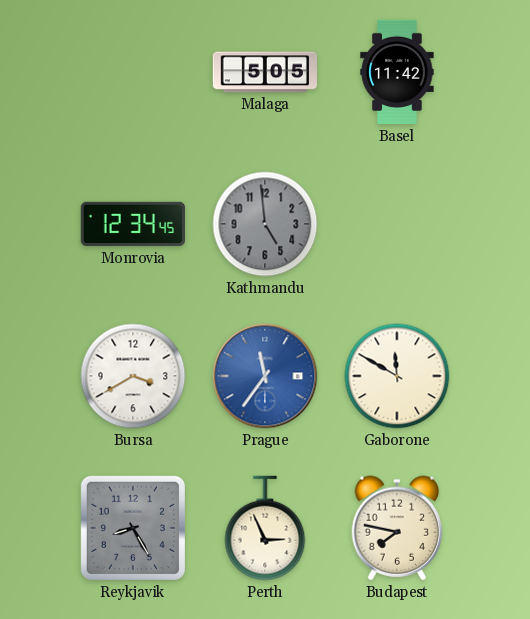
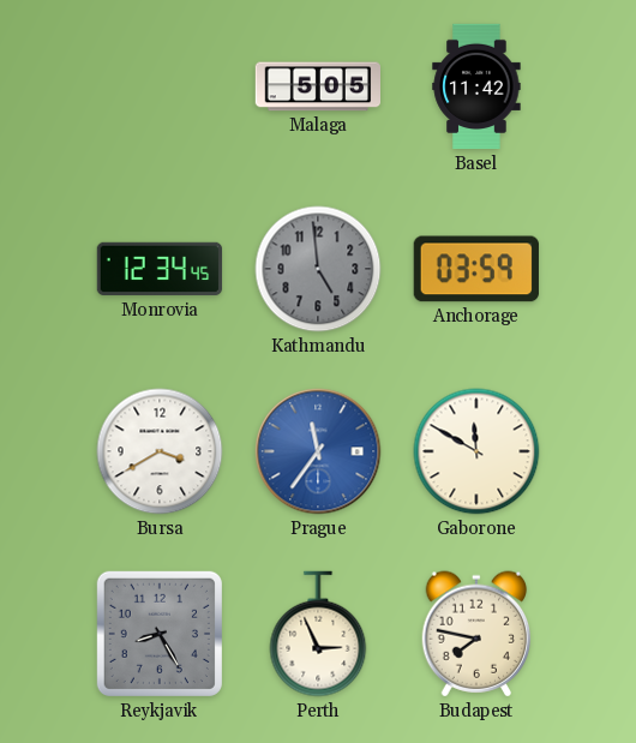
Anchorage: none -> 03:59 (476, 269)
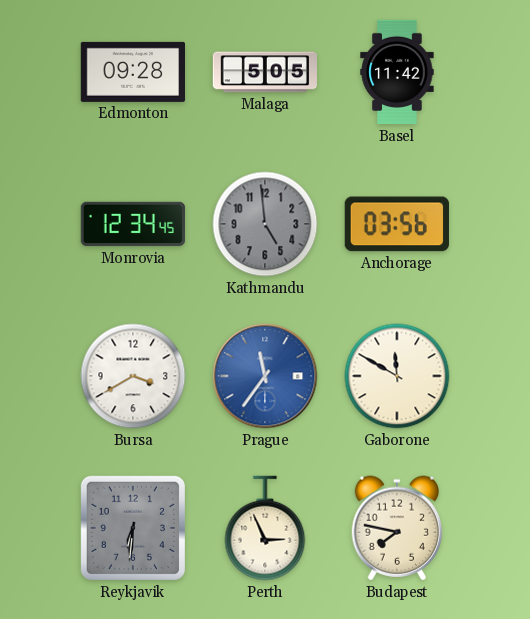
Edmonton: none -> 09:28 (132, 72)
Anchorage: 03:59 -> 03:56 (397, 224)
Reykjavik: 8:25 -> 6:31 (133, 528)
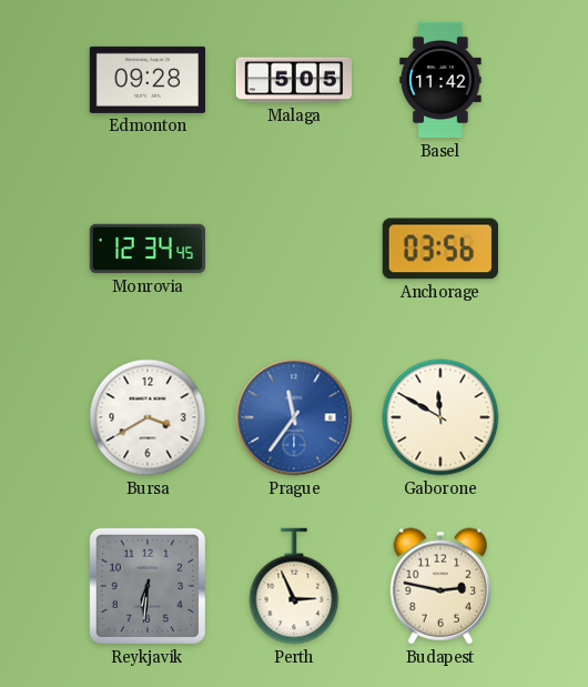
Kathmandu: 4:59 -> none (265, 224)
Budapest: 7:47 -> 2:47 (440, 586)
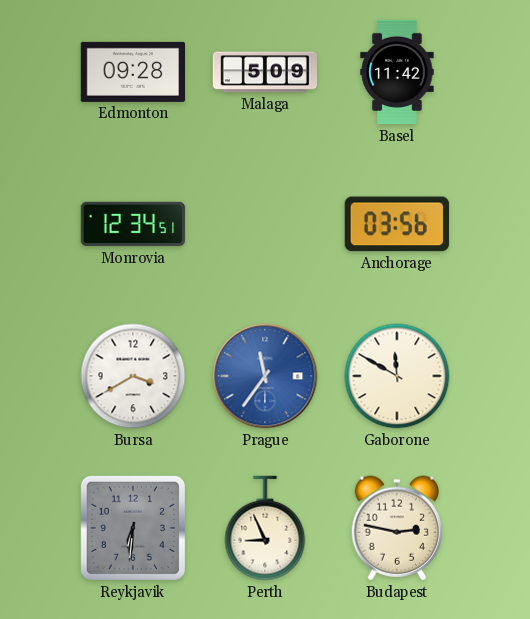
Malaga: 5:05 -> 5:09 (264, 72)
Monrovia: 12:34:45 -> 12:34:51 (133, 224)
Perth: 2:56 -> 8:56 (265, 528)
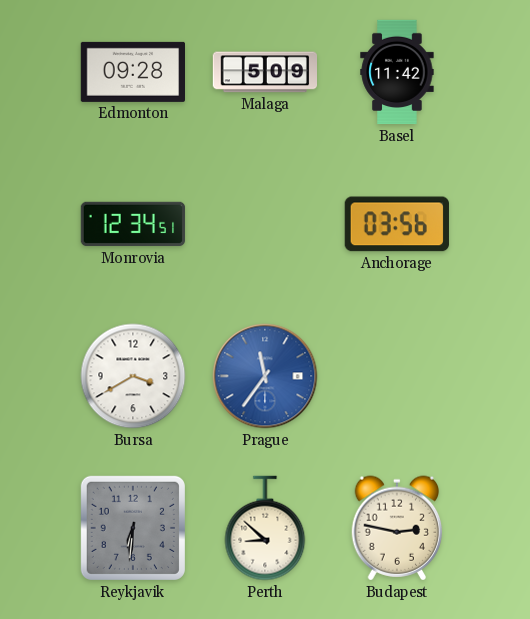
Gaborone: 11:50 -> none (397, 376)
Perth: 8:56 -> 8:52 (265, 528)
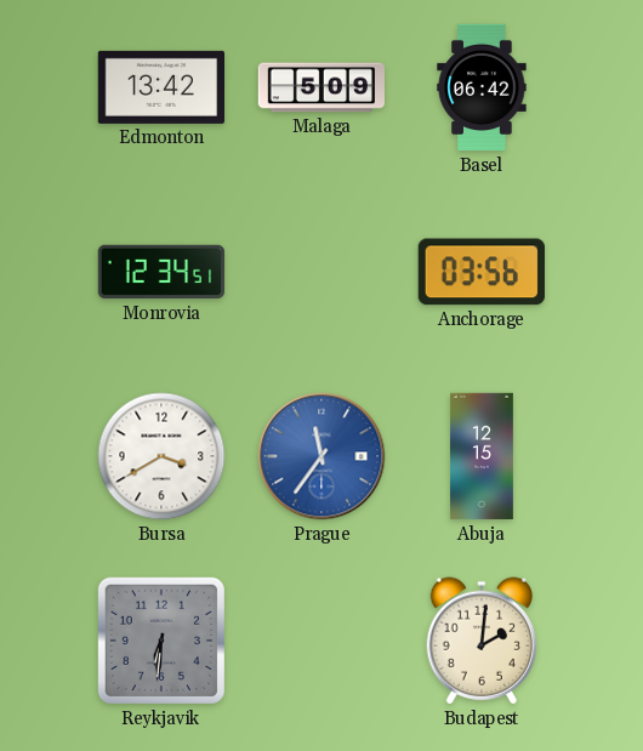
Edmonton: 09:28 -> 13:42 (160, 87)
Basel: 11:42 -> 06:42 (482, 87)
Abuja: none -> 12:15 (483, 456)
Perth: 8:52 -> none (265, 528)
Budapest: 2:47 -> 2:01 (482, 641)
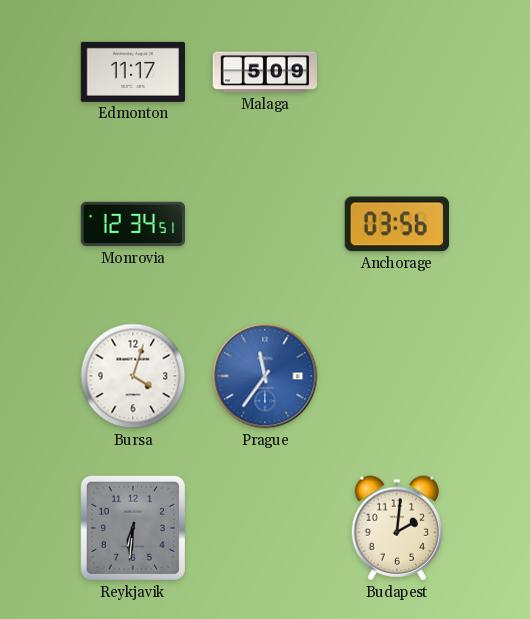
Edmonton: 13:42 -> 11:17 (132, 72)
Basel: 06:42 -> none (482, 87)
Bursa: 3:40 -> 4:03 (133, 376)
Abuja: 12:15 -> none (483, 456)
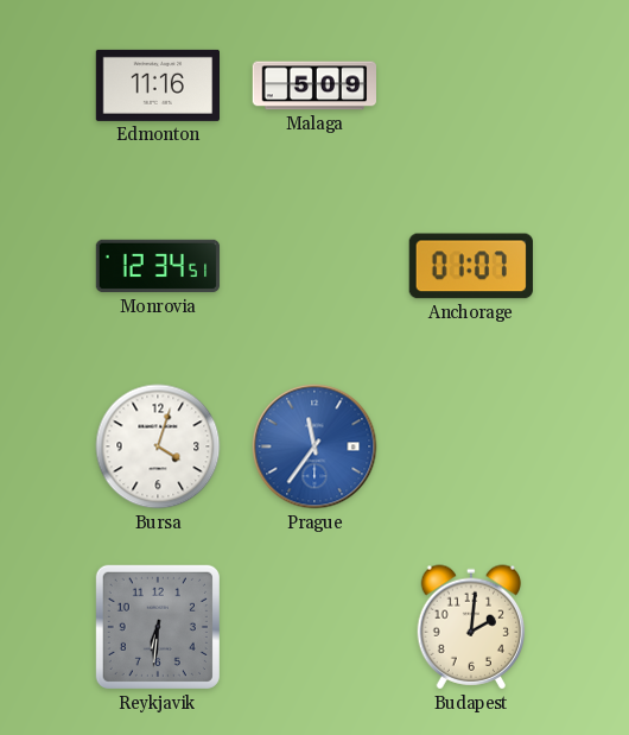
Edmonton: 11:17 -> 11:16 (157, 85)
Anchorage: 03:56 -> 01:07 (471, 266)
